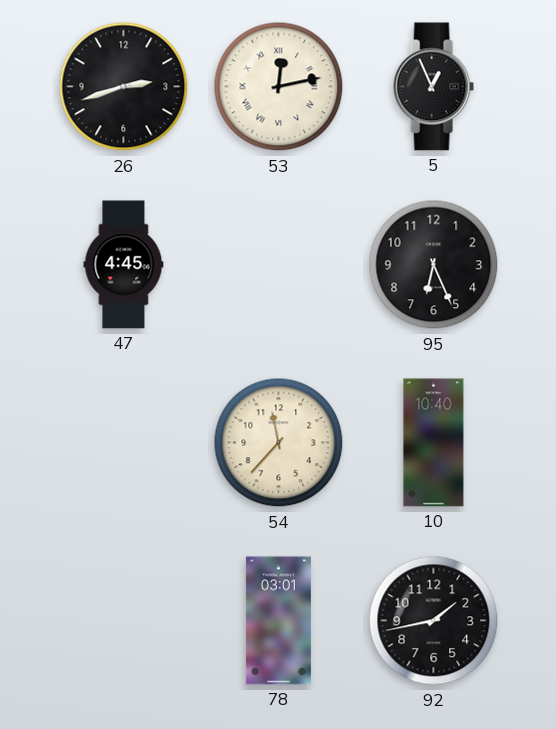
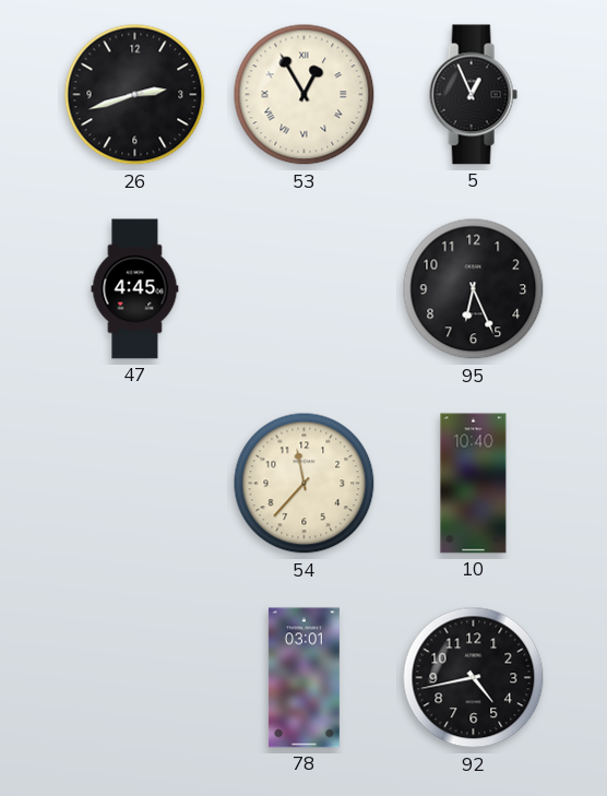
53: 12:13 -> 12:55 (305, 95)
92: 1:43 -> 4:43 (474, 678)
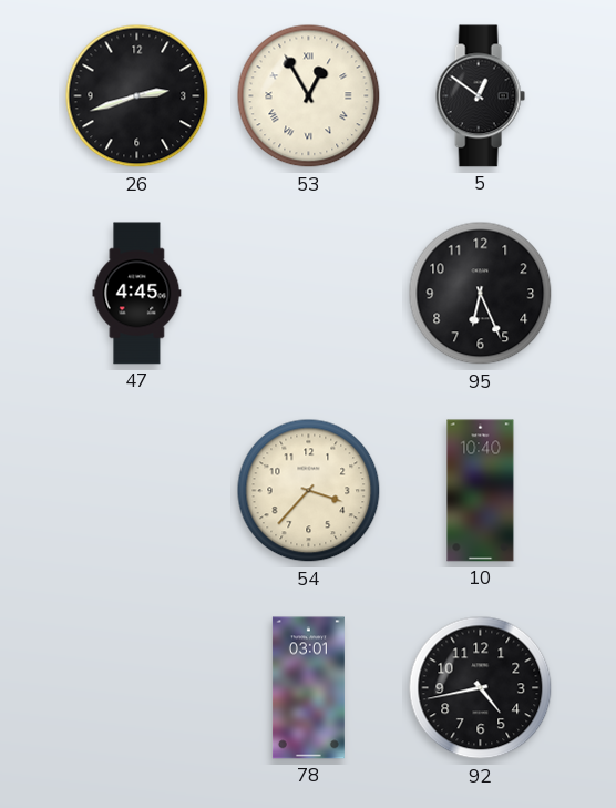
5: 12:56 -> 12:51 (480, 96)
54: 11:37 -> 3:37 (309, 491)
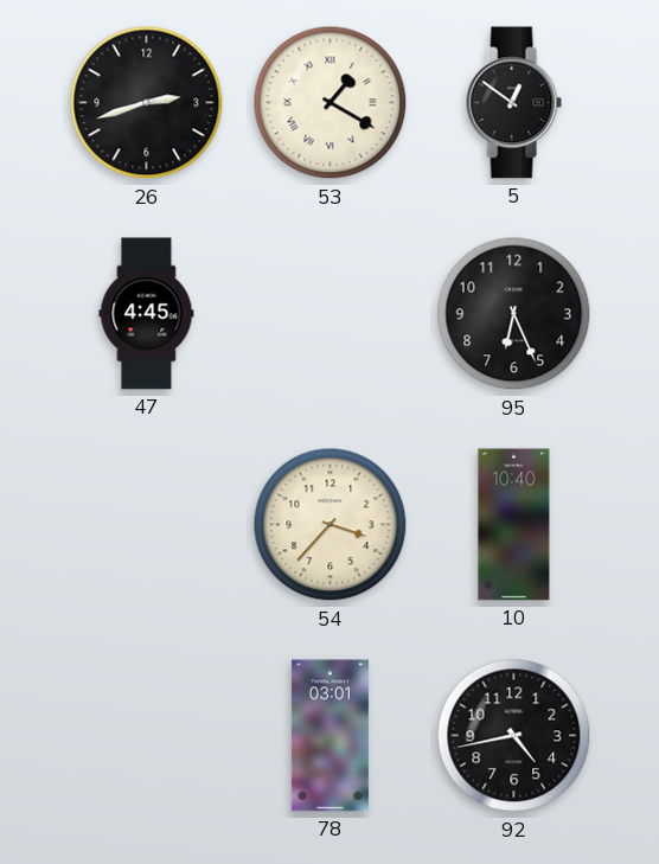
53: 12:55 -> 1:20 (331, 103)
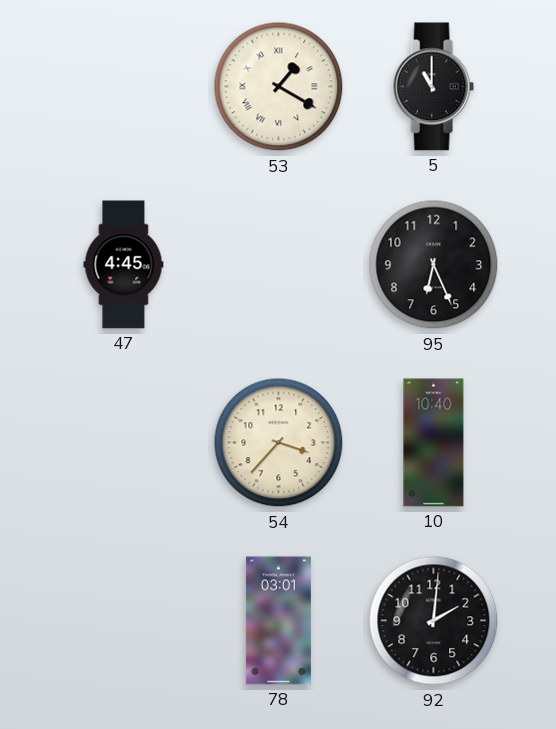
26: 2:42 -> none (147, 103)
5: 12:51 -> 11:00 (433, 87)
92: 4:43 -> 2:01 (434, 621)
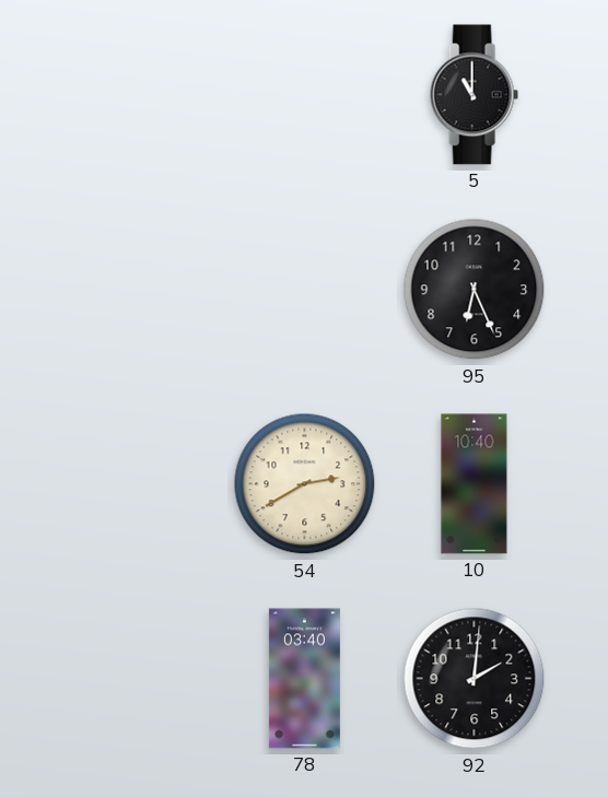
53: 1:20 -> none (279, 87)
47: 4:45 -> none (124, 265)
54: 3:37 -> 2:40 (305, 484)
78: 03:01 -> 03:40 (304, 679)
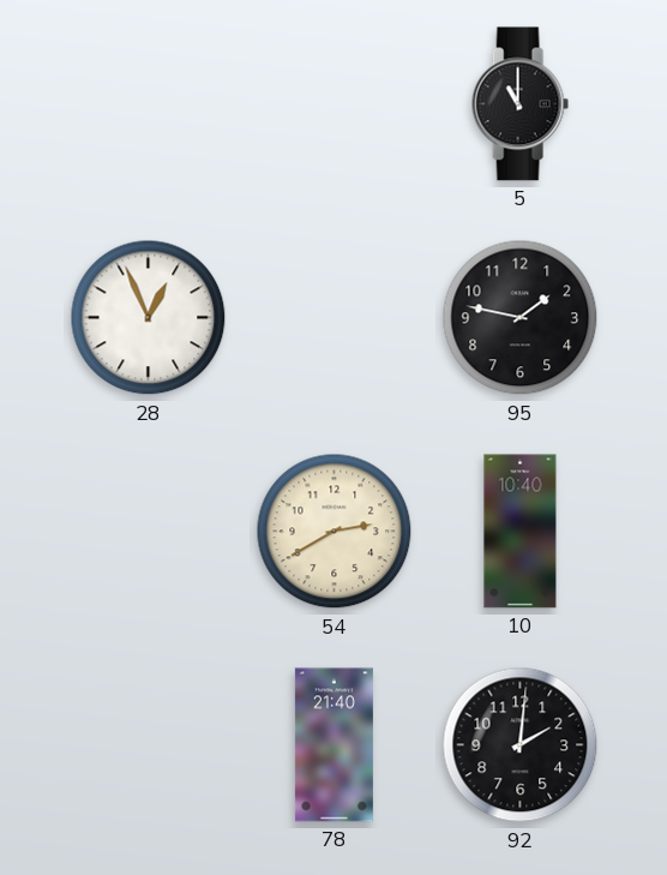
28: none -> 12:56 (149, 318)
95: 6:26 -> 1:47 (521, 318)
78: 03:40 -> 21:40 (333, 745)
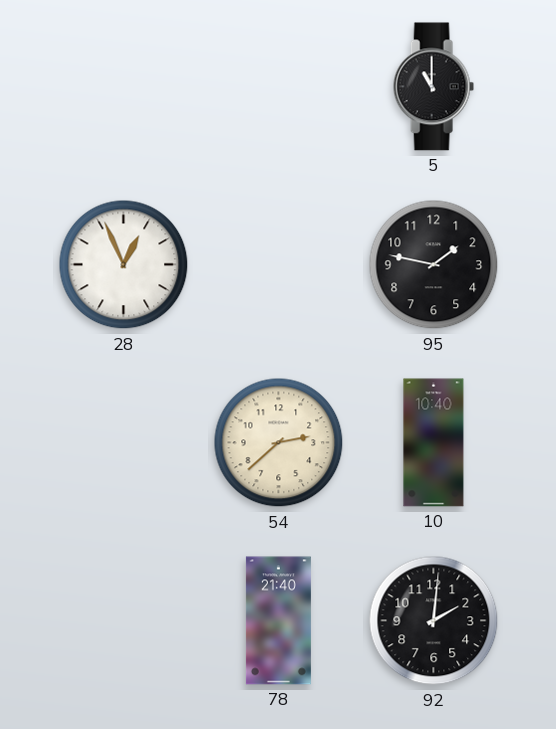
54: 2:40 -> 2:38 (279, 443)
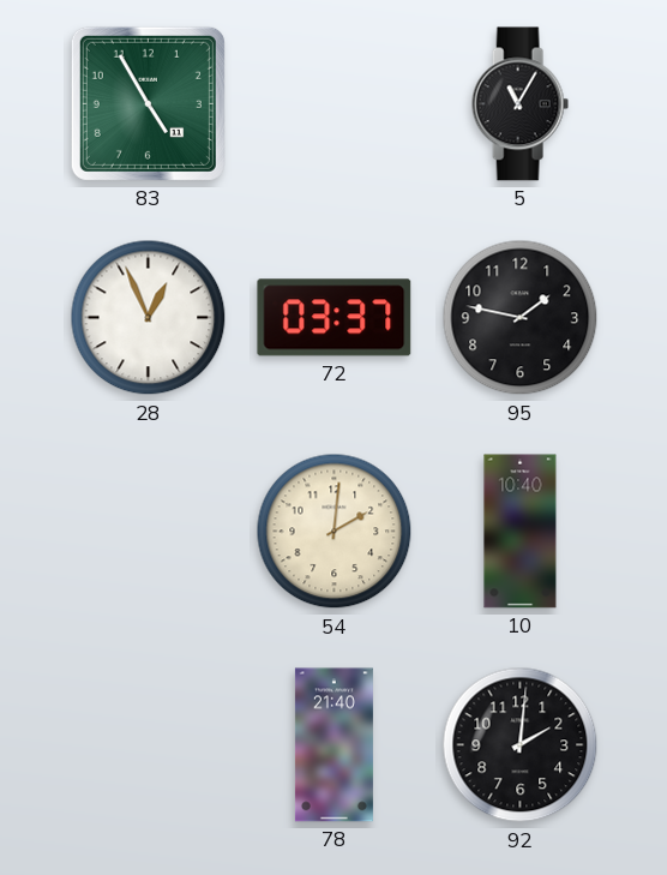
83: none -> 4:55 (148, 103)
5: 11:00 -> 11:05 (519, 104)
72: none -> 03:37 (335, 318)
54: 2:38 -> 2:01 (335, 532)
